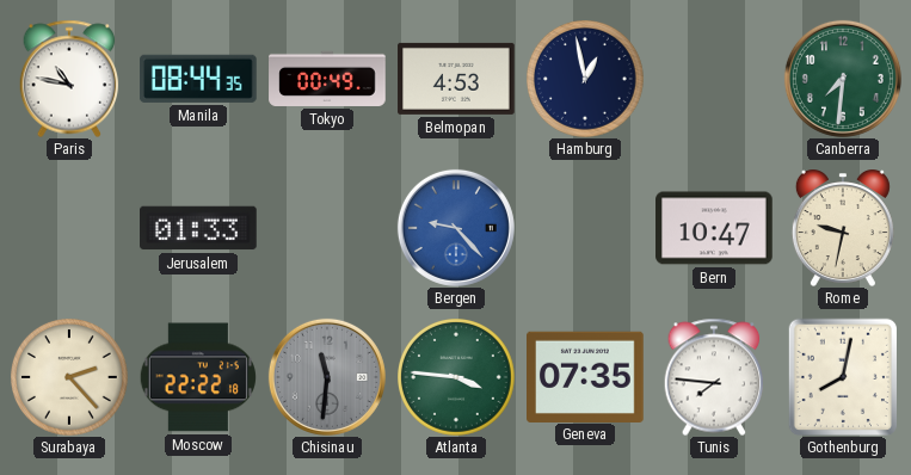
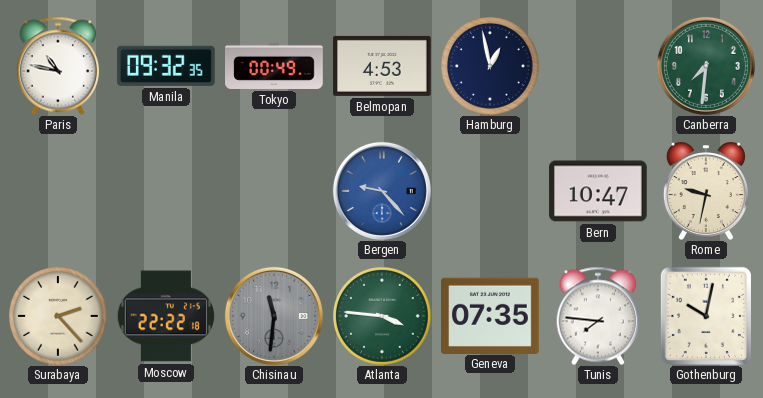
Manila: 08:44 -> 09:32 (167, 66)
Jerusalem: 01:33 -> none (199, 228)
Gothenburg: 8:02 -> 10:02 (705, 315)
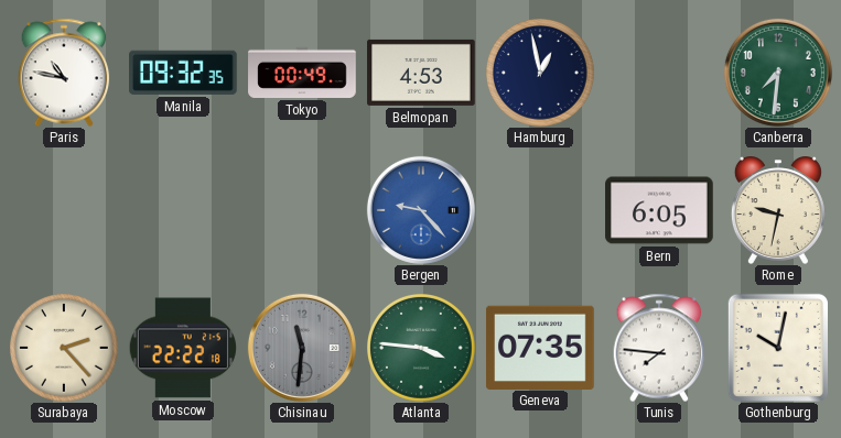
Bern: 10:47 -> 6:05 (659, 210)
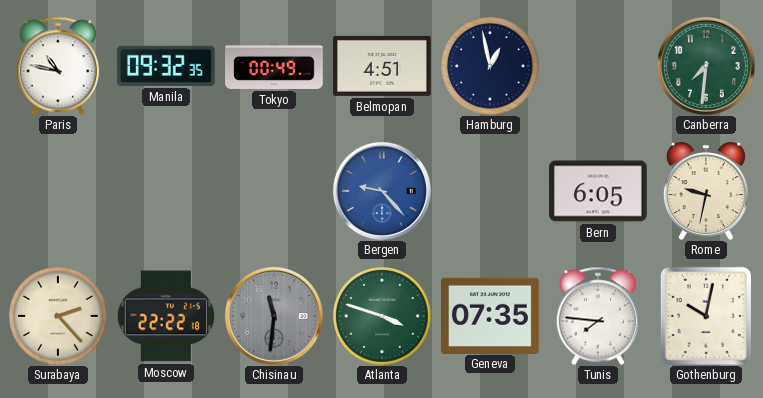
Belmopan: 4:53 -> 4:51 (382, 66)
Atlanta: 3:46 -> 3:48 (383, 317)
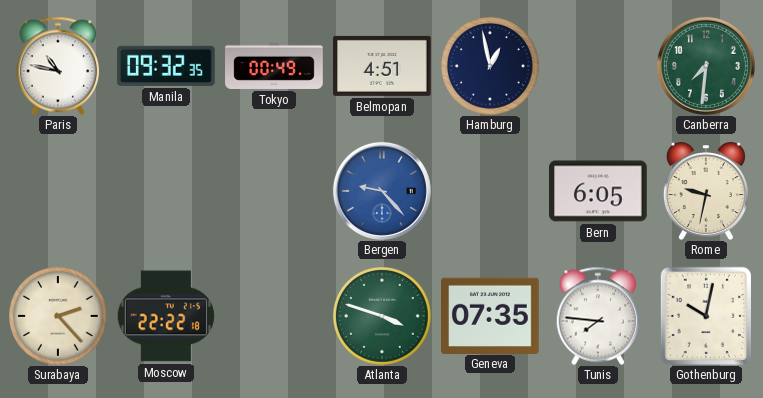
Chisinau: 11:31 -> none (274, 316)
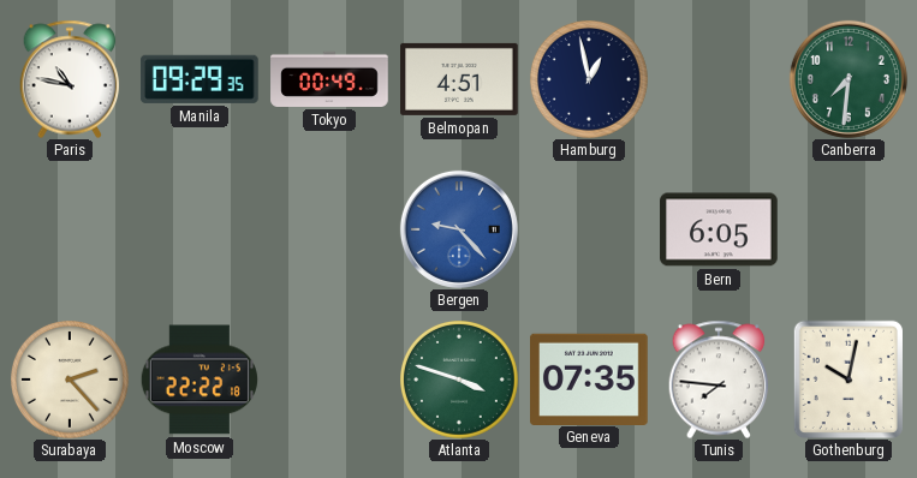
Manila: 09:32 -> 09:29 (201, 79)
Rome: 9:32 -> none (706, 191)
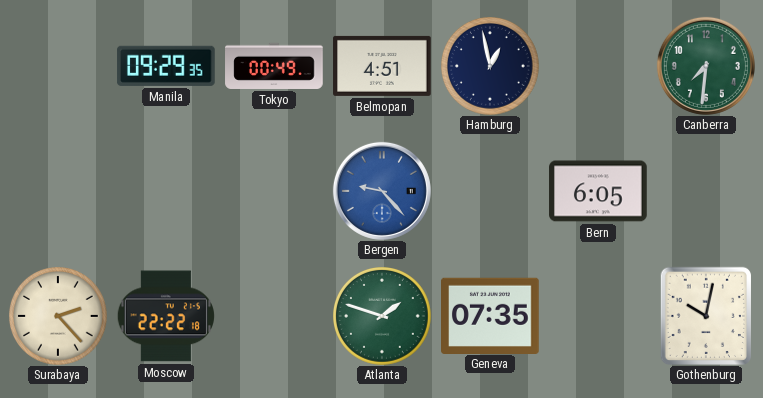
Paris: 10:47 -> none (70, 79)
Atlanta: 3:48 -> 1:48 (383, 317)
Tunis: 7:46 -> none (719, 380)
